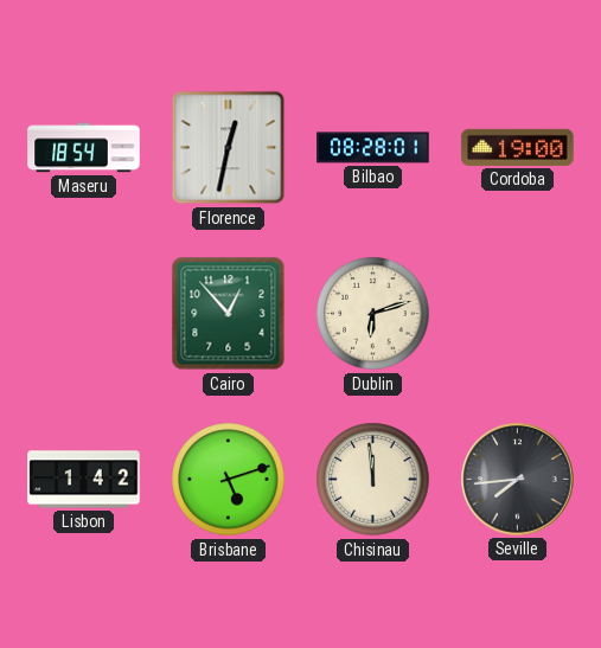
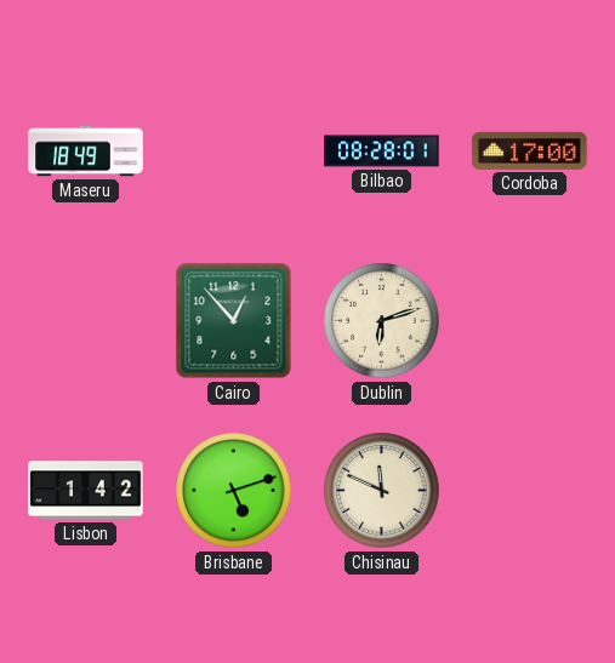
Maseru: 18:54 -> 18:49 (86, 152)
Florence: 12:32 -> none (229, 148)
Cordoba: 19:00 -> 17:00 (530, 150)
Chisinau: 11:59 -> 11:49 (382, 491)
Seville: 7:44 -> none (518, 480)
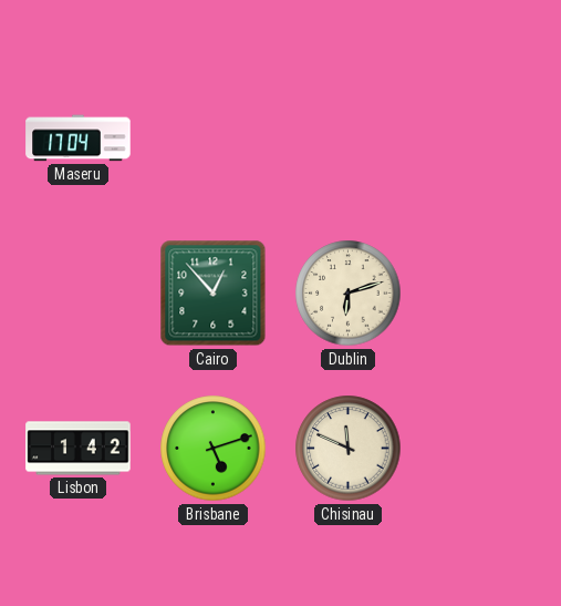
Maseru: 18:49 -> 17:04 (79, 138)
Bilbao: 08:28 -> none (382, 152)
Cordoba: 17:00 -> none (530, 150)
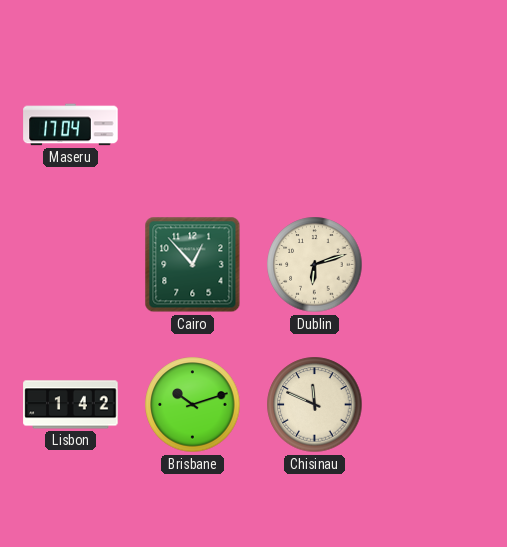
Brisbane: 5:12 -> 10:12 (193, 405)
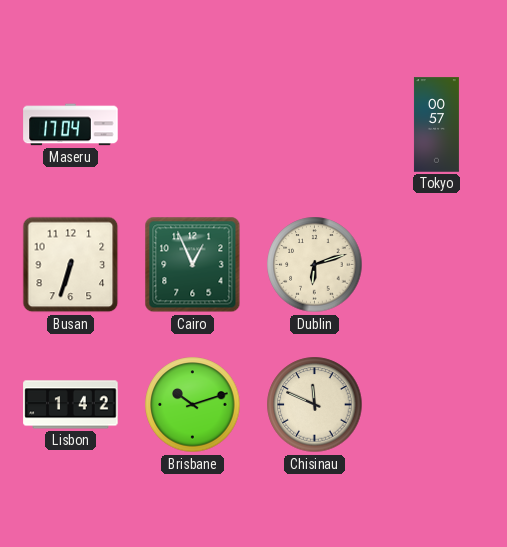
Tokyo: none -> 00:57 (436, 125)
Busan: none -> 6:33 (71, 265)
Cairo: 12:53 -> 12:56 (193, 265)
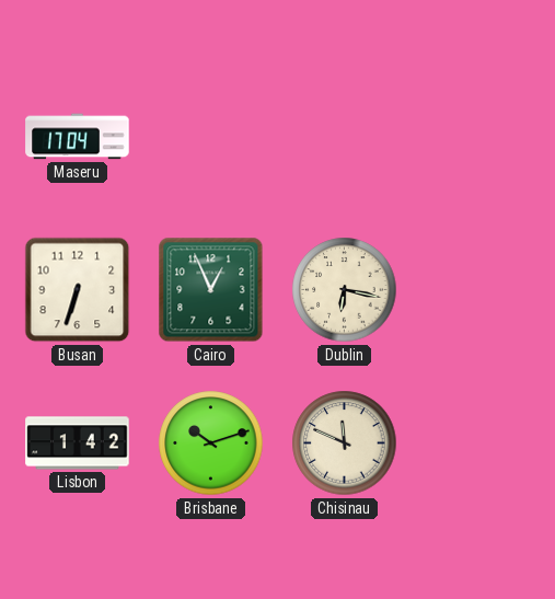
Tokyo: 00:57 -> none (436, 125)
Dublin: 6:12 -> 6:17 (345, 290)
